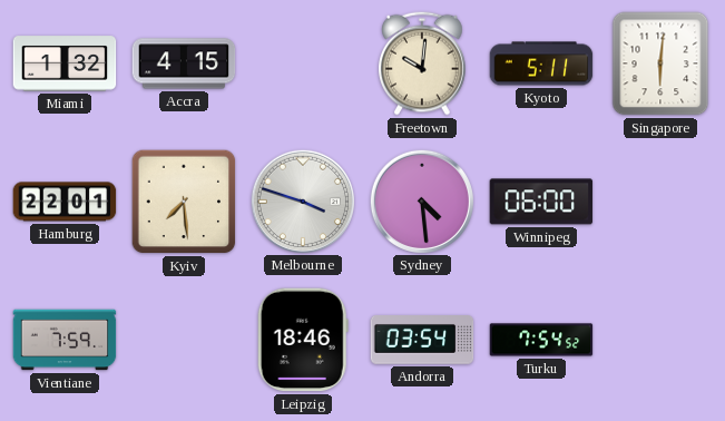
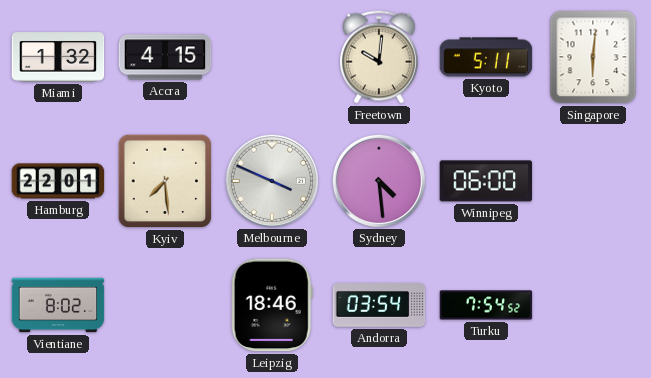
Melbourne: 3:48 -> 3:49 (271, 180)
Vientiane: 7:59 -> 8:02 (58, 305)
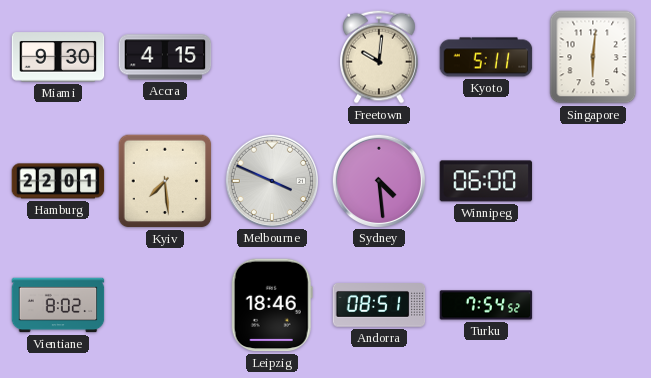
Miami: 1:32 -> 9:30 (58, 57)
Andorra: 03:54 -> 08:51 (379, 306)
